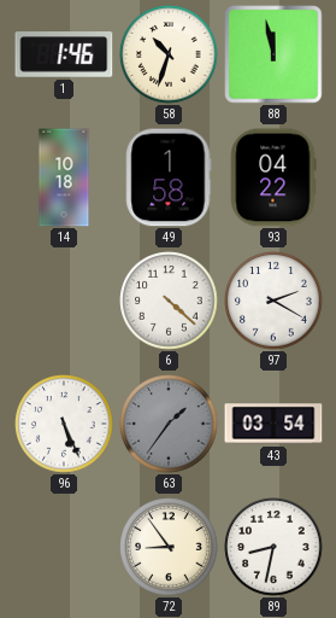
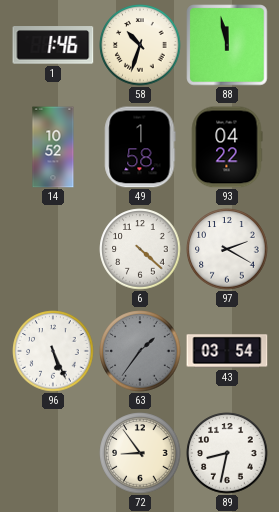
14: 10:18 -> 10:52 (53, 147)
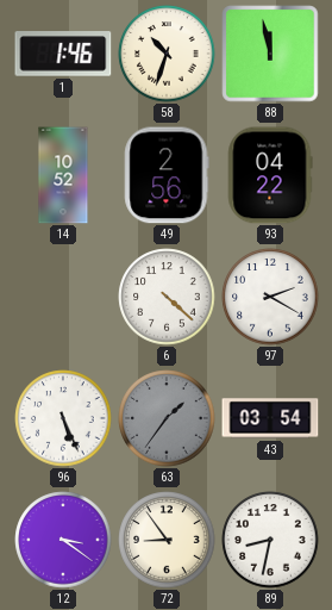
49: 1:58 -> 2:56 (167, 175)
12: none -> 3:21 (63, 540)
